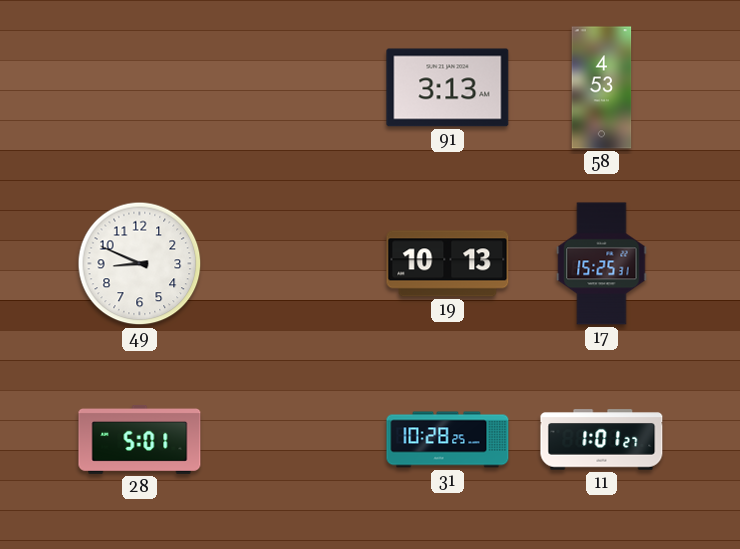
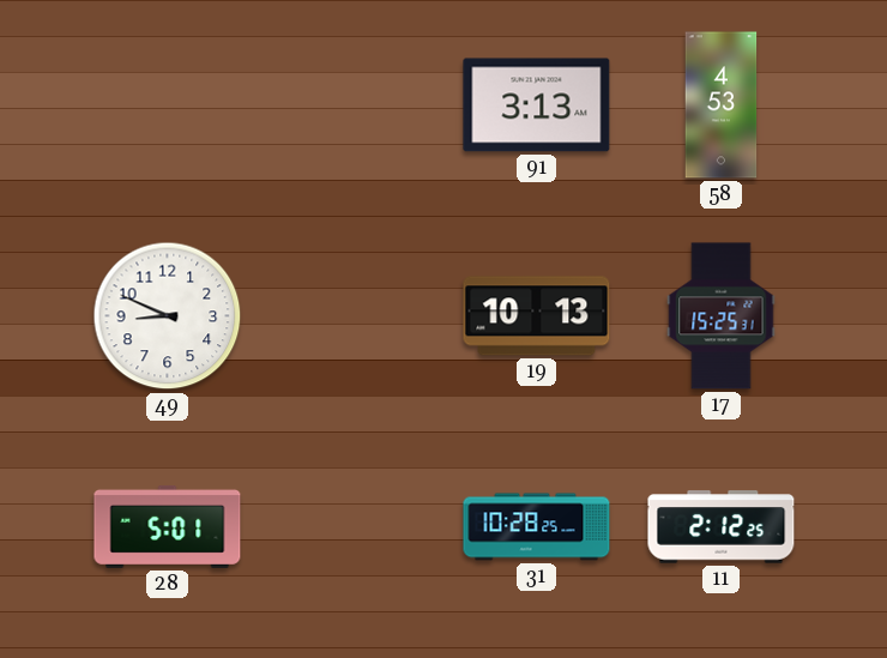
11: 1:01 -> 2:12 (722, 527)
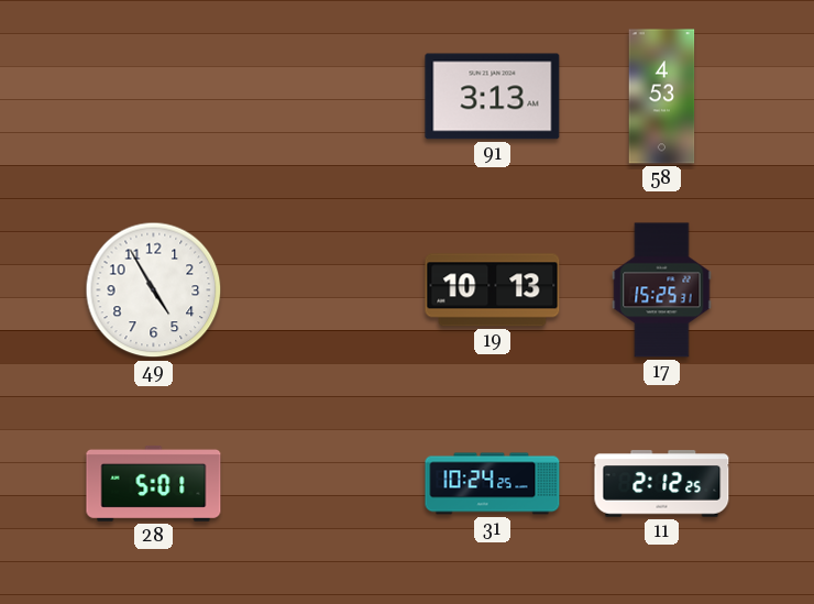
49: 8:49 -> 4:55 (154, 290)
31: 10:28 -> 10:24 (493, 484)
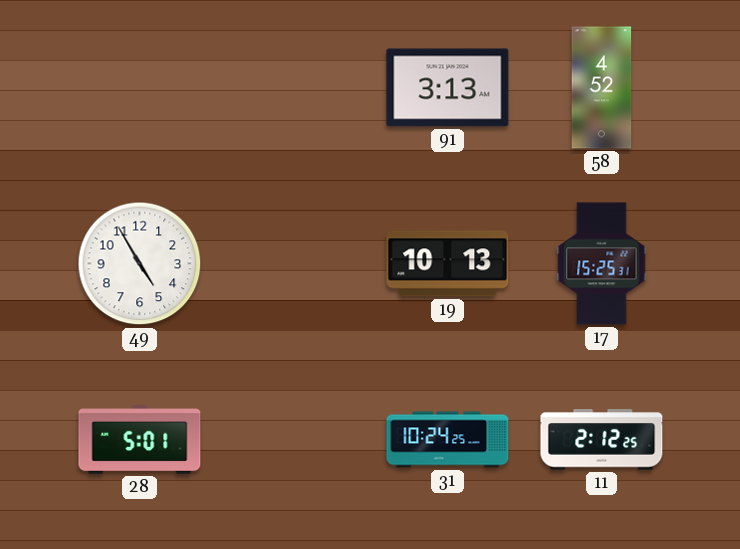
58: 4:53 -> 4:52 (602, 88)
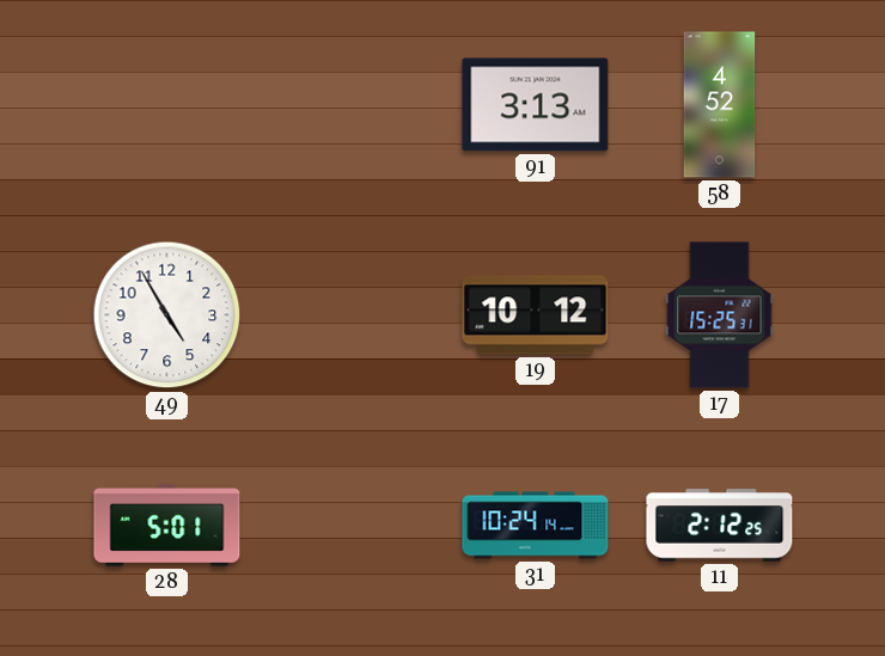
19: 10:13 -> 10:12 (536, 315)
31: 10:24:25 -> 10:24:14 (536, 526)
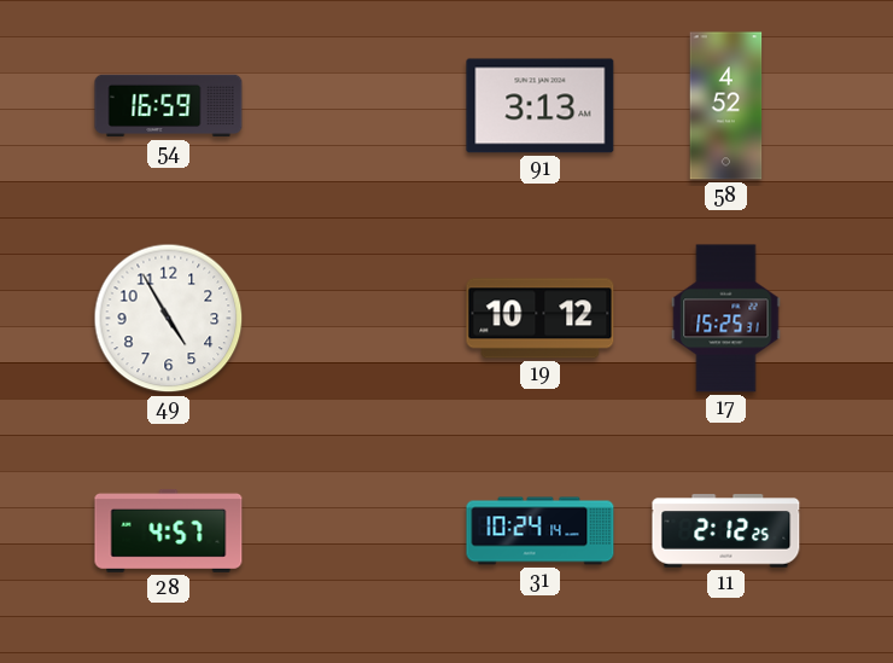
54: none -> 16:59 (169, 106)
28: 5:01 -> 4:57 (169, 530)
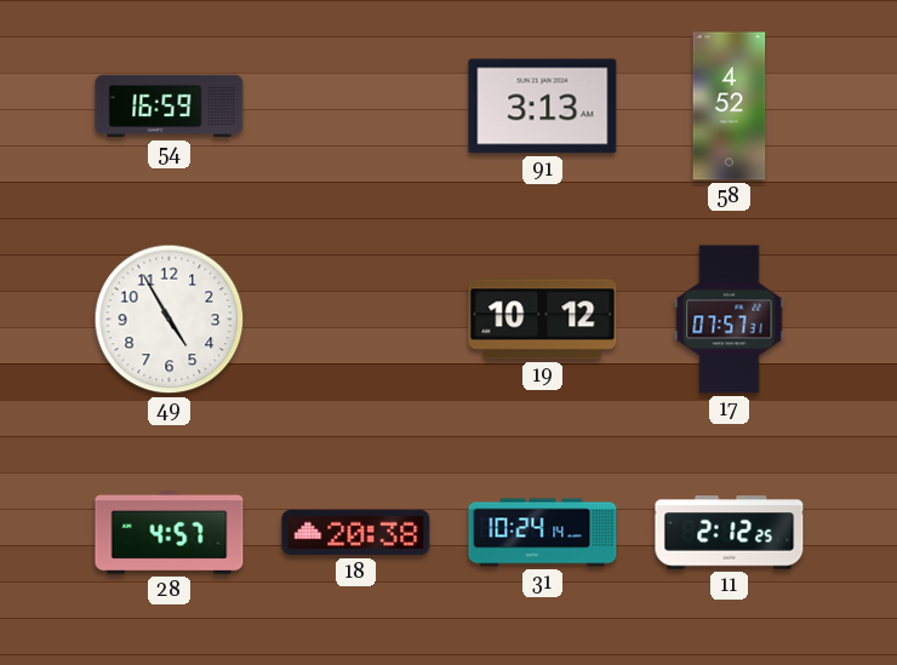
17: 15:25 -> 07:57 (730, 320)
18: none -> 20:38 (356, 533)
